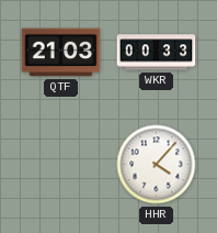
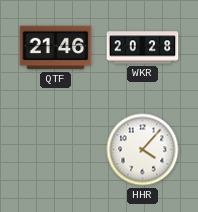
QTF: 21:03 -> 21:46 (56, 48)
WKR: 00:33 -> 20:28 (143, 48)
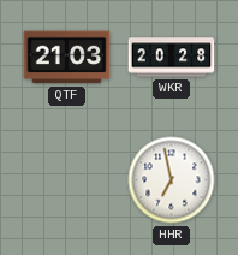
QTF: 21:46 -> 21:03 (67, 58)
HHR: 4:07 -> 6:58 (172, 180)
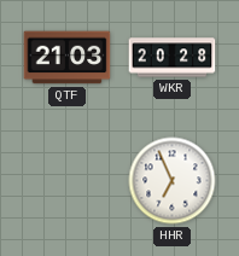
HHR: 6:58 -> 6:56 (173, 181)
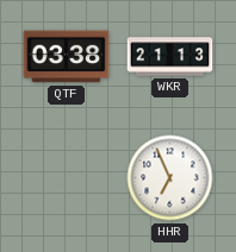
QTF: 21:03 -> 03:38 (67, 57)
WKR: 20:28 -> 21:13 (170, 57)
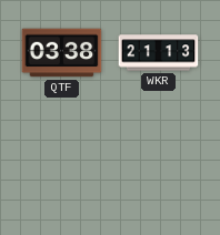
HHR: 6:56 -> none (170, 178)
